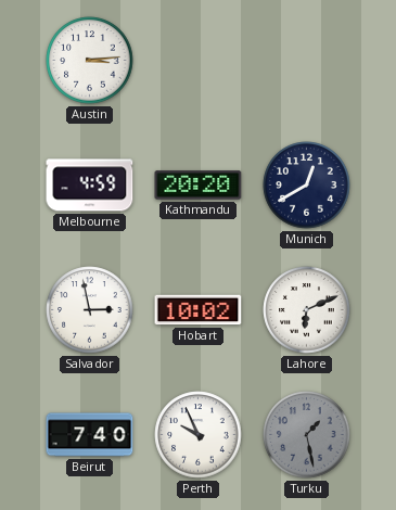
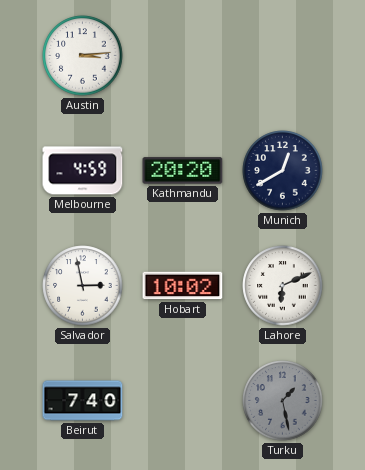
Perth: 9:56 -> none (199, 435)
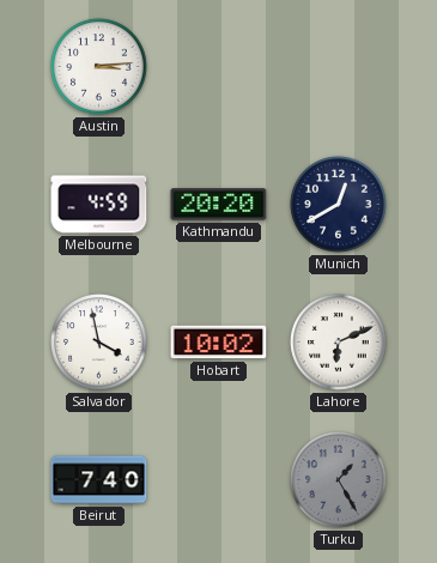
Salvador: 2:58 -> 3:58 (99, 343)
Turku: 1:28 -> 1:25 (339, 480)
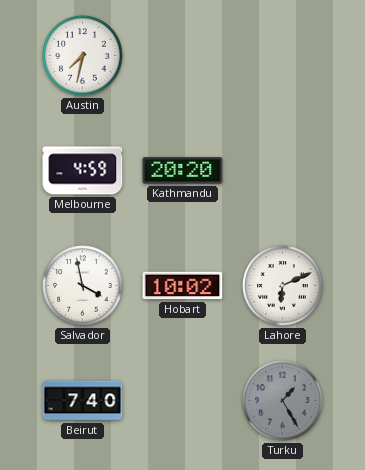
Austin: 3:14 -> 7:32 (83, 56)
Munich: 12:40 -> none (339, 205)
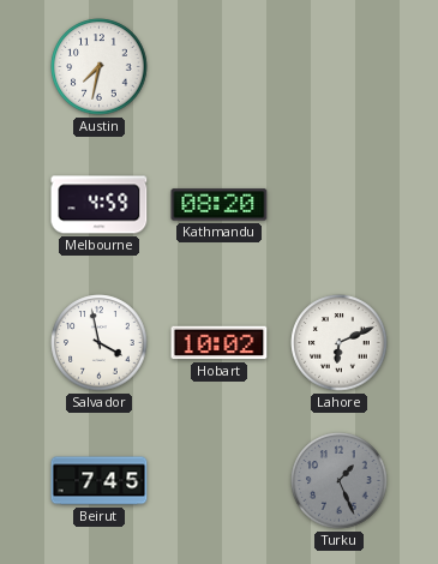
Kathmandu: 20:20 -> 08:20 (220, 205)
Beirut: 7:40 -> 7:45 (100, 481)
Turku: 1:25 -> 1:26 (340, 481)
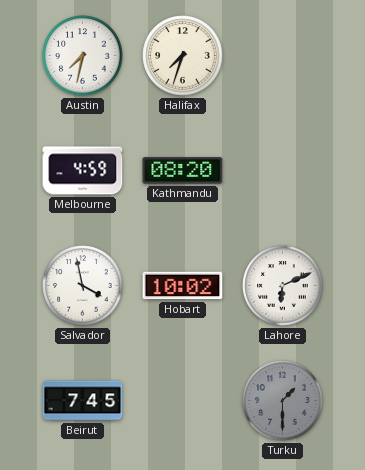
Halifax: none -> 7:33 (183, 56)
Turku: 1:26 -> 1:30 (283, 401)
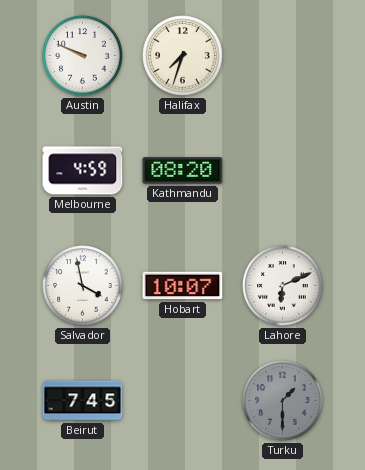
Austin: 7:32 -> 9:49 (83, 56)
Hobart: 10:02 -> 10:07 (183, 286)
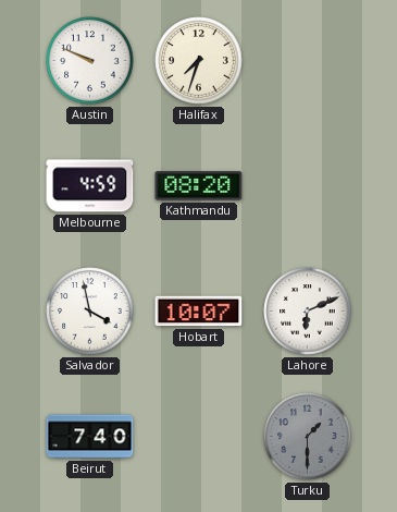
Beirut: 7:45 -> 7:40 (90, 437)
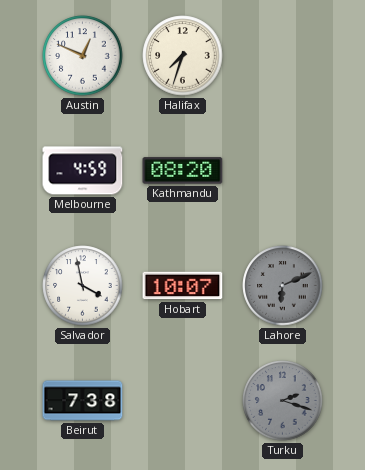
Austin: 9:49 -> 12:49 (83, 56)
Lahore dial: white -> grey (283, 286)
Beirut: 7:40 -> 7:38 (83, 401)
Turku: 1:30 -> 2:18 (283, 401)
